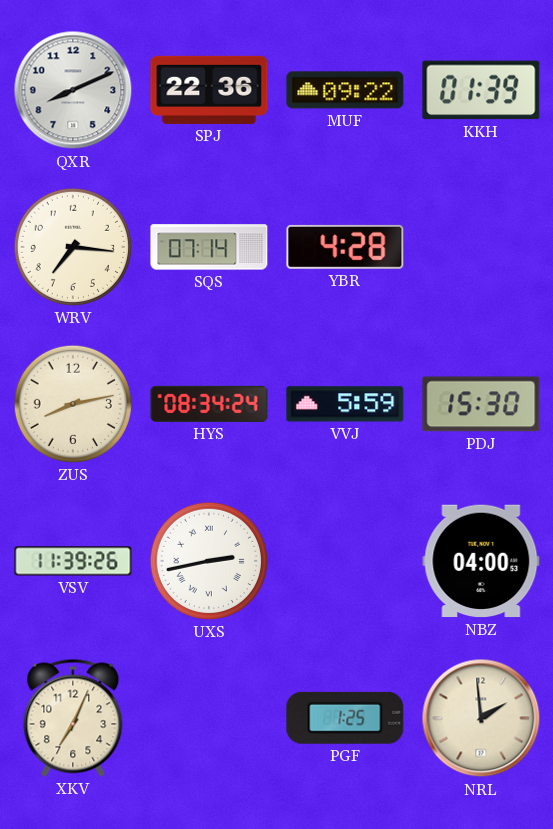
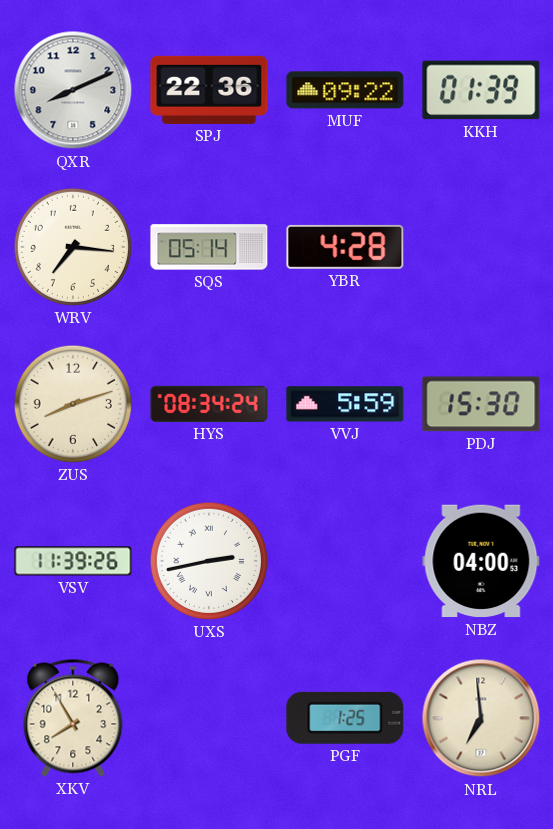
SQS: 07:14 -> 05:14 (209, 247)
ZUS: 8:13 -> 8:12 (73, 404)
XKV: 7:04 -> 7:55 (73, 718)
NRL: 1:59 -> 6:59 (481, 718)
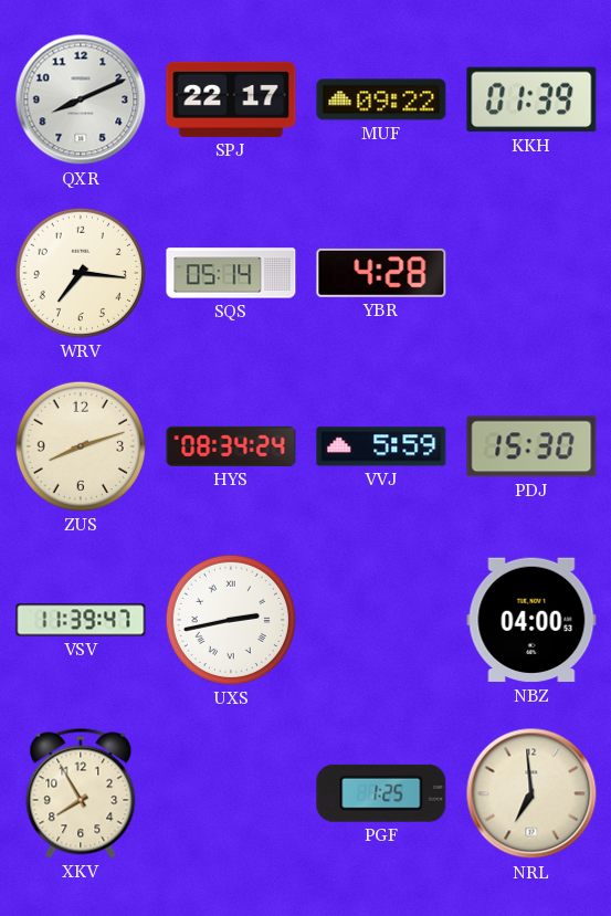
SPJ: 22:36 -> 22:17 (231, 99)
VSV: 11:39:26 -> 11:39:47 (81, 620)
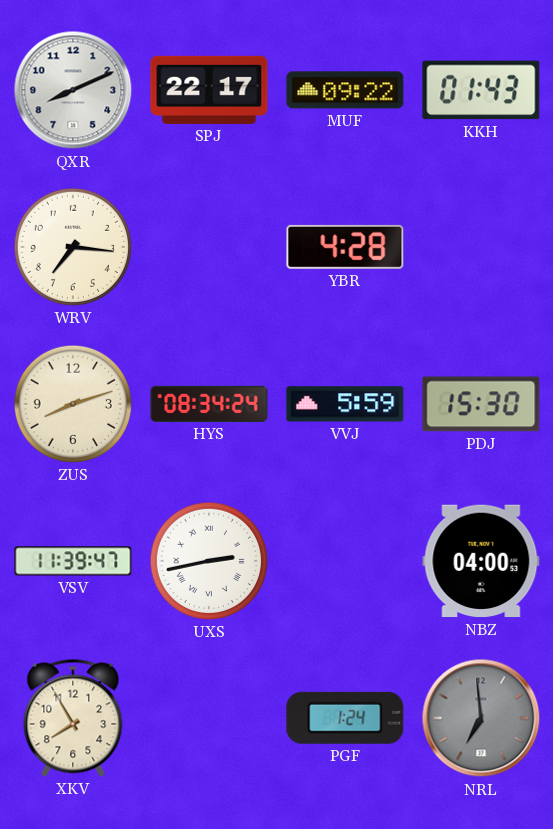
KKH: 01:39 -> 01:43 (481, 90)
SQS: 05:14 -> none (231, 273)
PGF: 1:25 -> 1:24 (345, 718)
NRL dial: cream -> grey (481, 718)
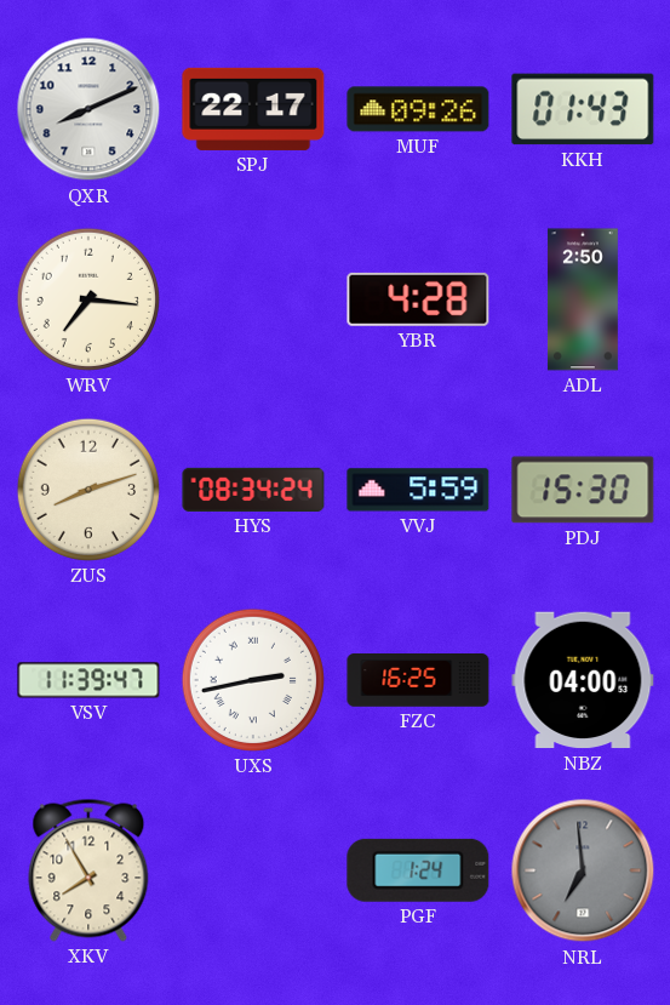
MUF: 09:22 -> 09:26 (418, 109)
ADL: none -> 2:50 (583, 299)
FZC: none -> 16:25 (418, 680)
